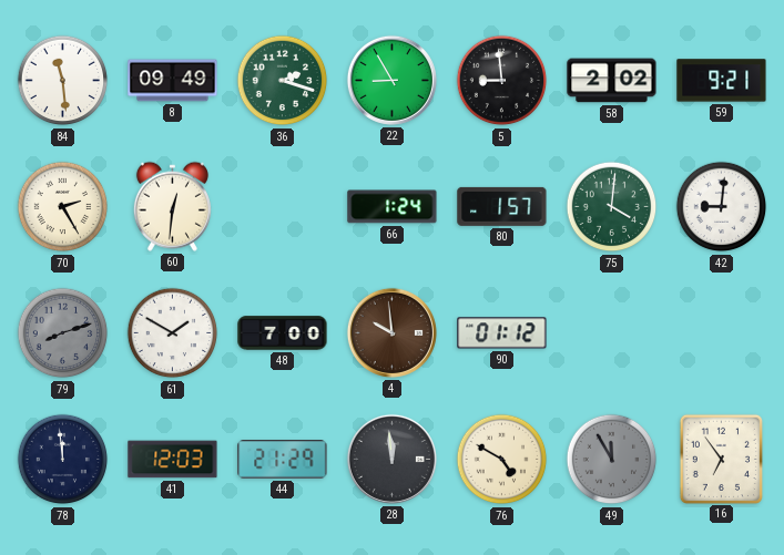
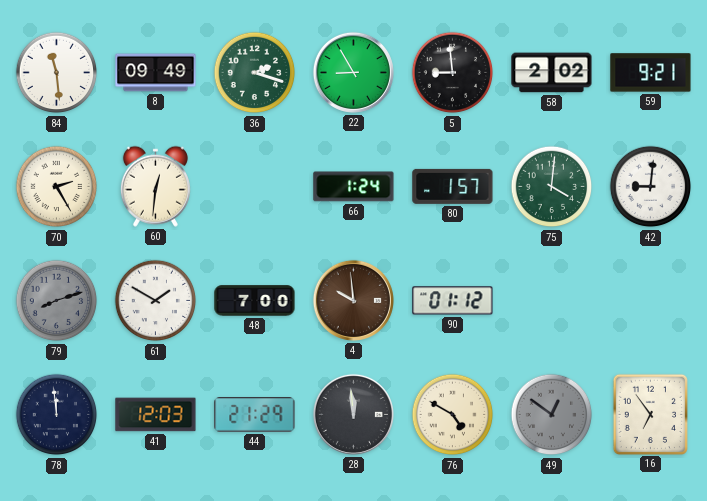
49: 11:55 -> 12:51 (552, 415)
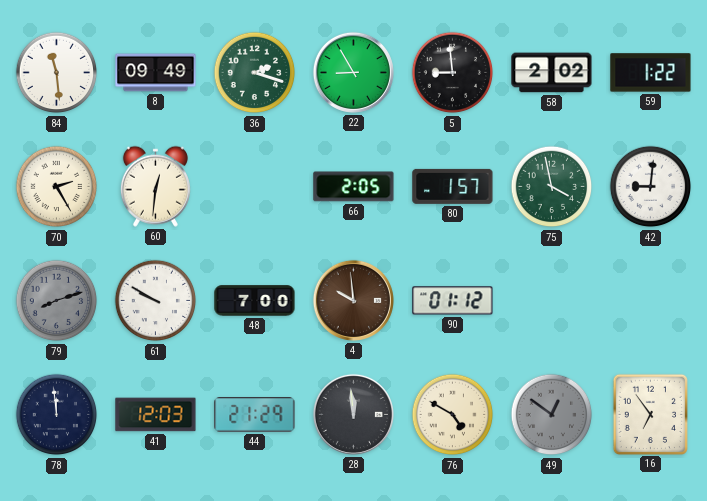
59: 9:21 -> 1:22 (651, 73)
66: 1:24 -> 2:05 (354, 187)
75: 4:01 -> 3:58 (552, 187)
61: 1:50 -> 9:50 (156, 301)
